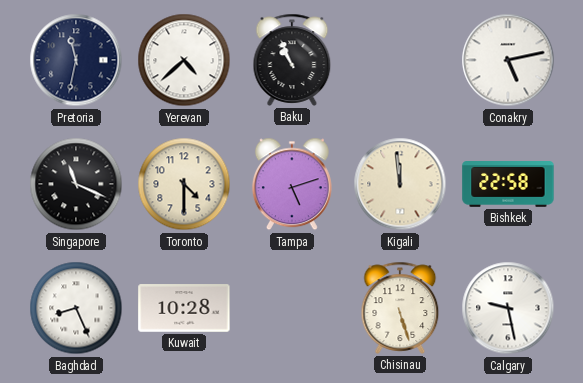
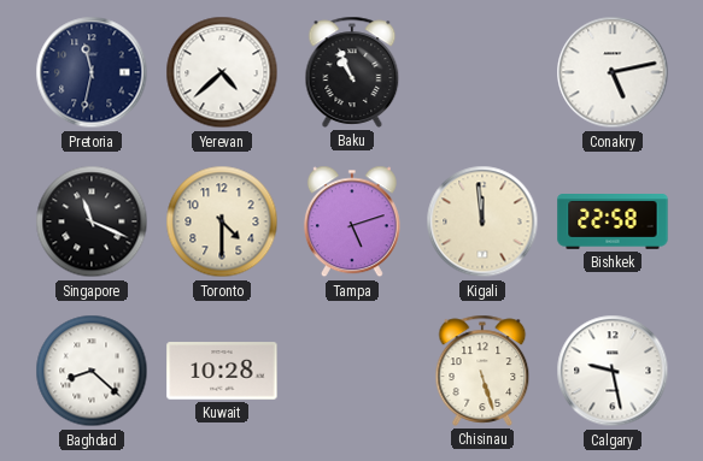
Baghdad: 8:26 -> 8:22 (92, 371)
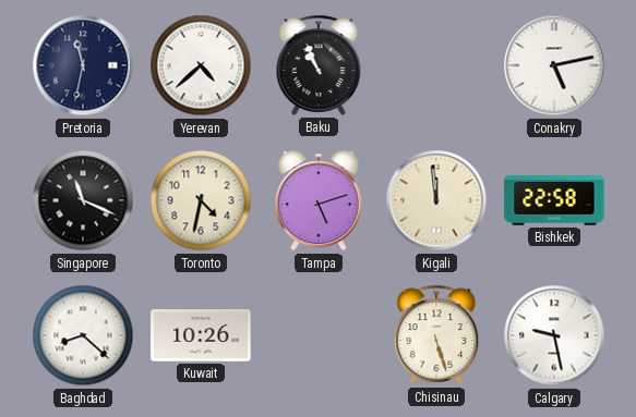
Toronto: 4:30 -> 4:32 (201, 200)
Kuwait: 10:28 -> 10:26 (201, 335)
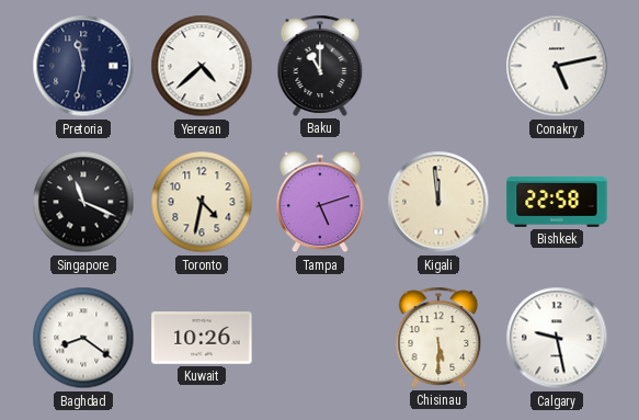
Baku: 10:56 -> 11:00 (320, 66)
Baghdad: 8:22 -> 8:21 (83, 338)
Chisinau: 5:27 -> 5:30 (438, 338)
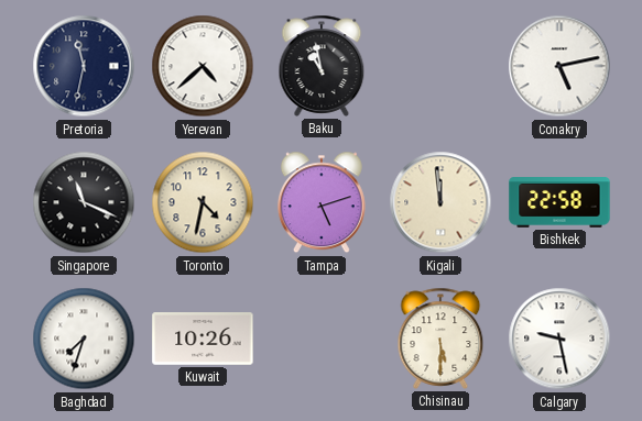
Baku: 11:00 -> 10:58 (322, 66)
Baghdad: 8:21 -> 7:33 (84, 339)
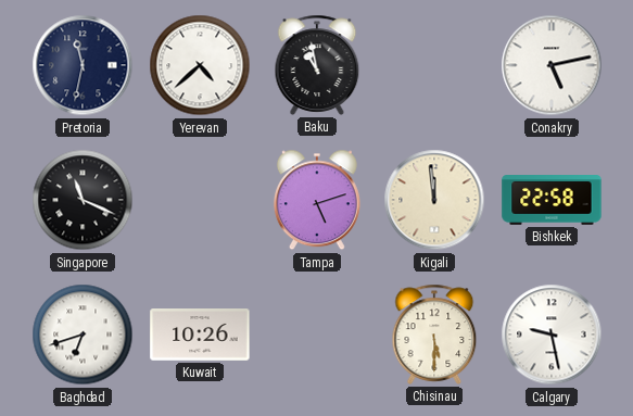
Toronto: 4:32 -> none (203, 202)
Baghdad: 7:33 -> 6:42 (83, 335)
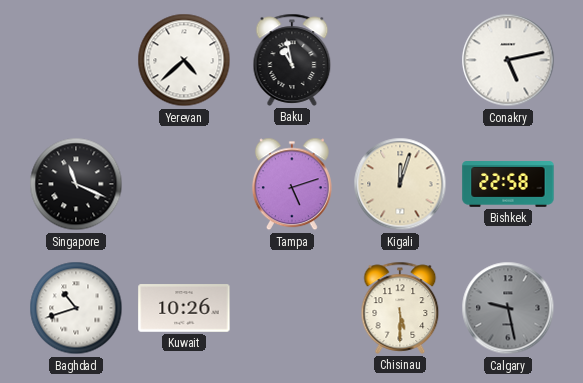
Pretoria: 11:32 -> none (83, 65)
Kigali: 11:59 -> 12:03 (400, 184)
Baghdad: 6:42 -> 10:42 (76, 308)
Calgary dial: white -> grey (508, 308)
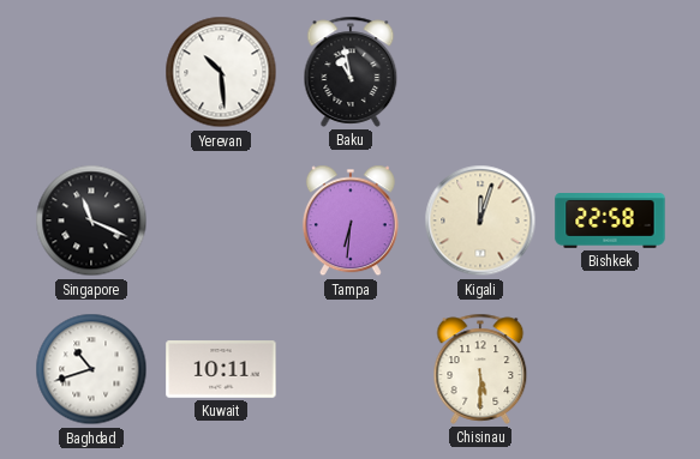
Yerevan: 4:38 -> 10:29 (221, 72)
Conakry: 5:13 -> none (508, 60)
Tampa: 5:12 -> 6:31 (351, 221)
Kuwait: 10:26 -> 10:11 (221, 369)
Calgary: 9:28 -> none (508, 308)
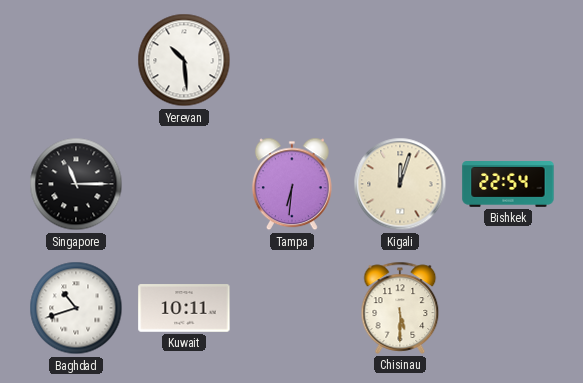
Baku: 10:58 -> none (351, 72)
Singapore: 11:19 -> 11:15 (76, 184)
Bishkek: 22:58 -> 22:54 (508, 185)
